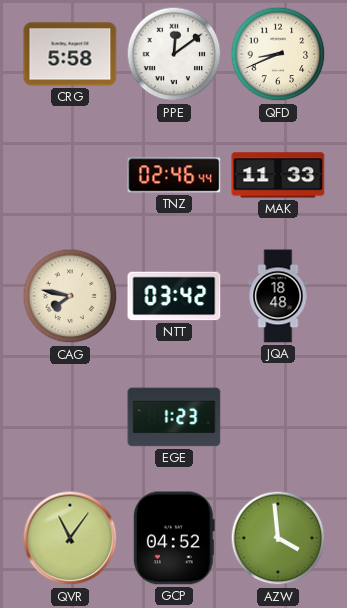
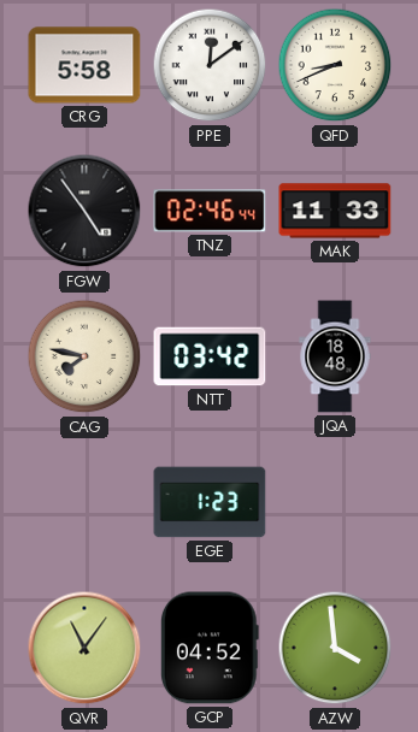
FGW: none -> 4:54 (84, 211)
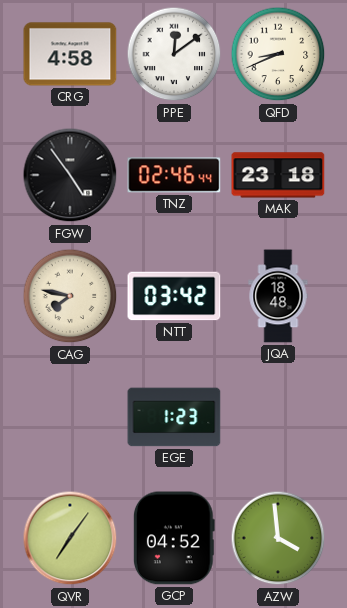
CRG: 5:58 -> 4:58 (70, 54)
MAK: 11:33 -> 23:18 (278, 175)
QVR: 11:06 -> 7:06 (70, 538)
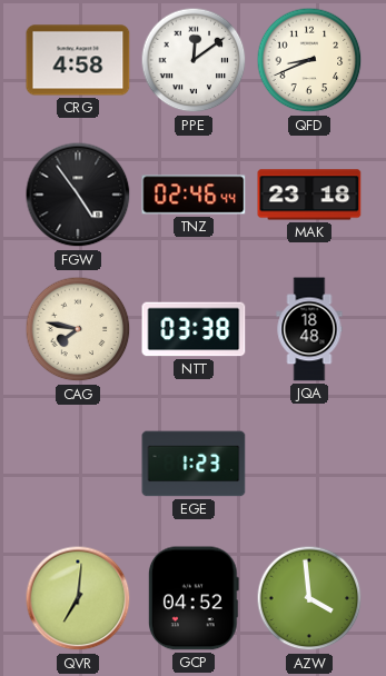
NTT: 03:42 -> 03:38 (194, 329)
QVR: 7:06 -> 7:01 (78, 598)
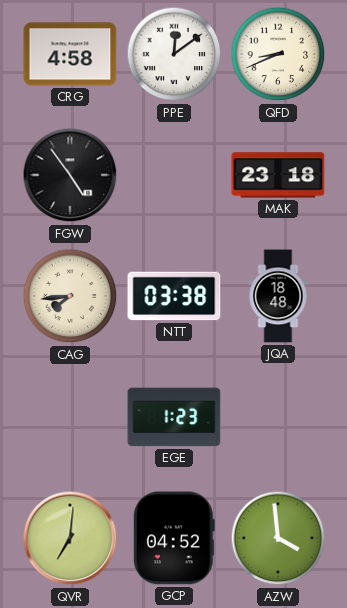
TNZ: 02:46 -> none (194, 195)
CAG: 7:47 -> 7:44 (70, 296)
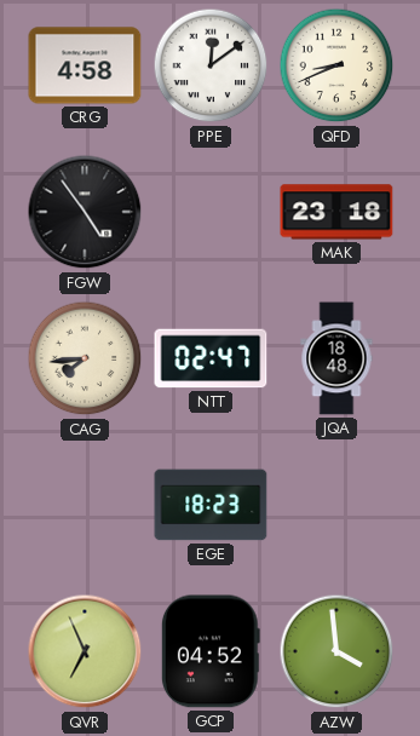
NTT: 03:38 -> 02:47 (211, 358)
EGE: 1:23 -> 18:23 (211, 505)
QVR: 7:01 -> 6:56 (85, 651)
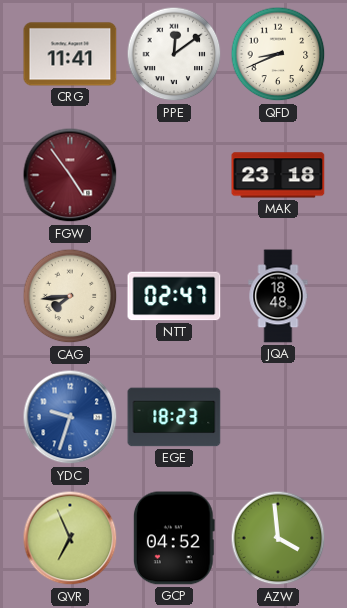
CRG: 4:58 -> 11:41 (70, 54)
FGW dial: black -> burgundy (70, 175)
YDC: none -> 9:33 (70, 417)
